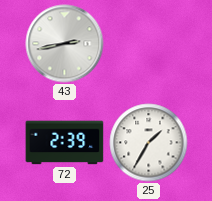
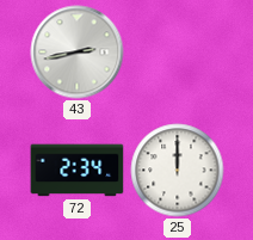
72: 2:39 -> 2:34 (78, 171)
25: 1:35 -> 12:00 (178, 171)
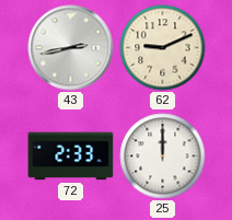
62: none -> 9:11 (163, 48)
72: 2:34 -> 2:33 (71, 157)
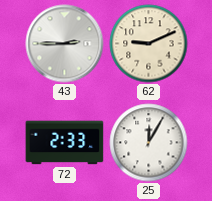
43: 2:43 -> 2:45 (65, 44)
25: 12:00 -> 12:05 (149, 143)
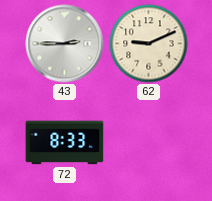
72: 2:33 -> 8:33 (65, 143)
25: 12:05 -> none (149, 143)
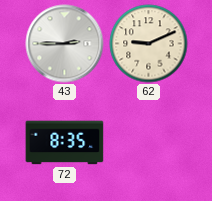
72: 8:33 -> 8:35 (65, 143)
